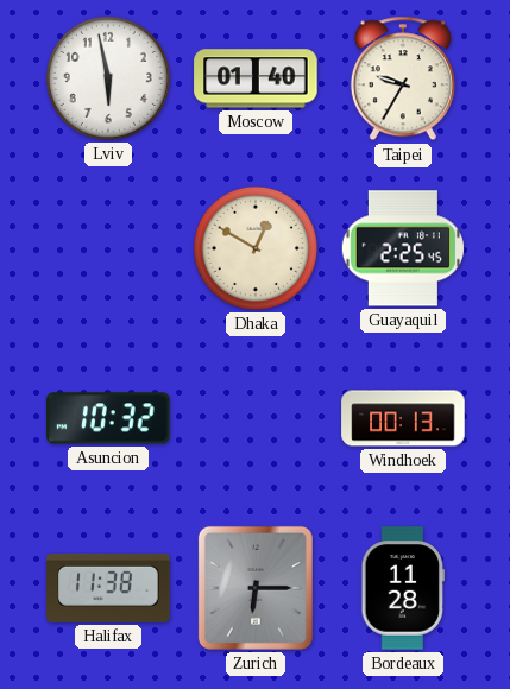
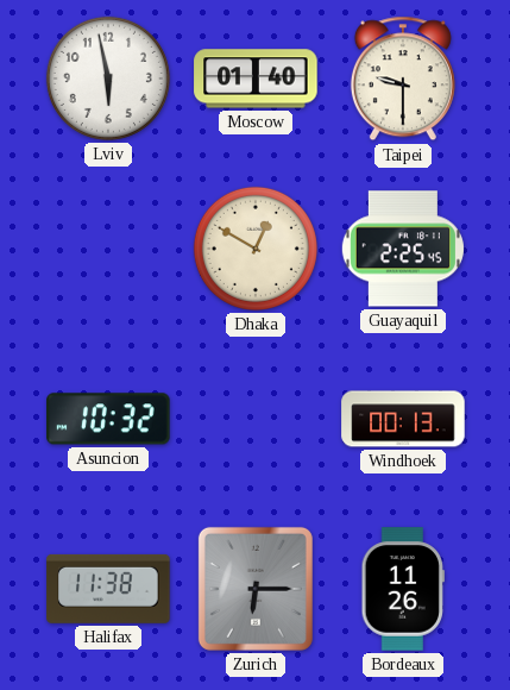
Taipei: 9:35 -> 9:30 (403, 79)
Bordeaux: 11:28 -> 11:26 (402, 589)
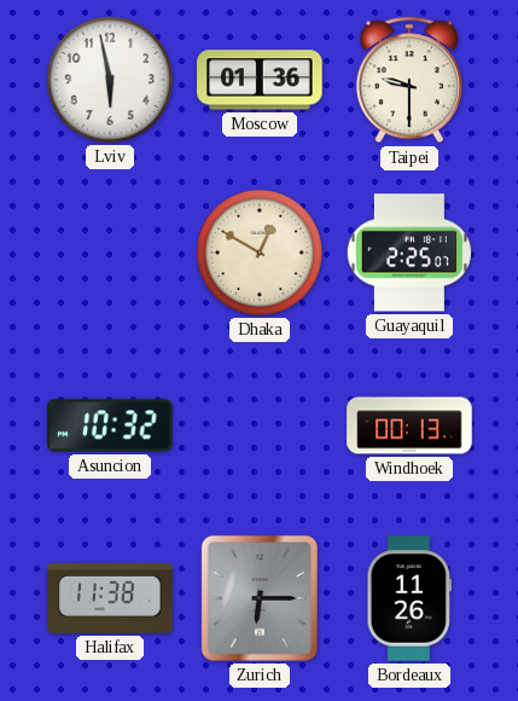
Moscow: 01:40 -> 01:36 (260, 80)
Guayaquil: 2:25:45 -> 2:25:07 (409, 253)
